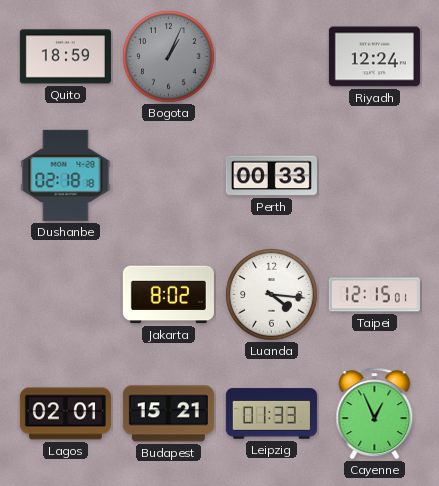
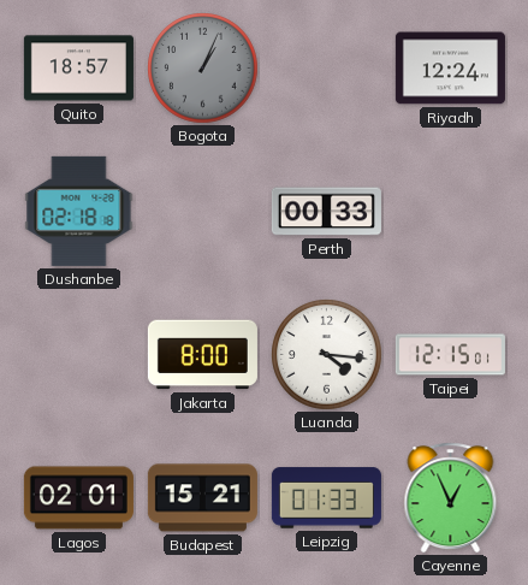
Quito: 18:59 -> 18:57 (78, 69)
Jakarta: 8:02 -> 8:00 (202, 355)
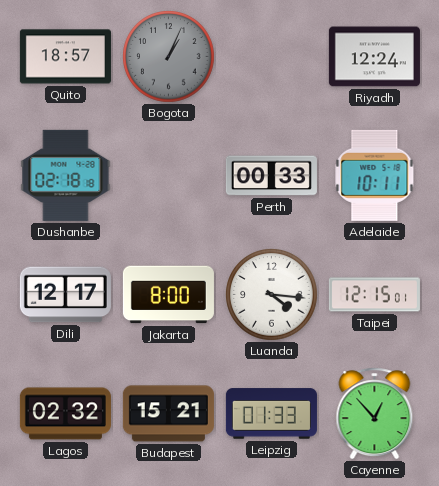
Adelaide: none -> 10:11 (375, 175)
Dili: none -> 12:17 (65, 295)
Lagos: 02:01 -> 02:32 (65, 414)
Cayenne: 12:56 -> 12:53 (375, 414)
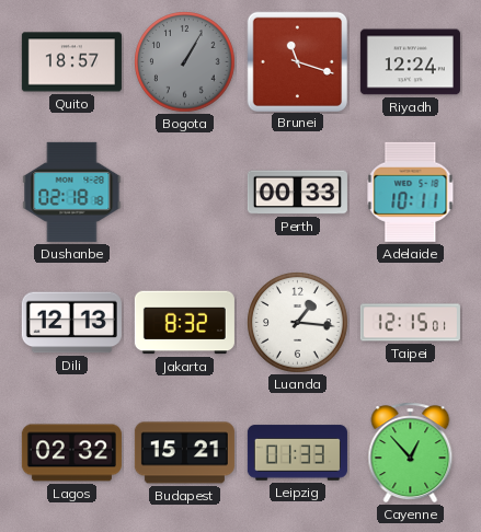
Bogota: 1:04 -> 1:05 (185, 62)
Brunei: none -> 11:18 (297, 61)
Dili: 12:17 -> 12:13 (71, 323)
Jakarta: 8:00 -> 8:32 (184, 323)
Luanda: 4:16 -> 1:16 (298, 323)
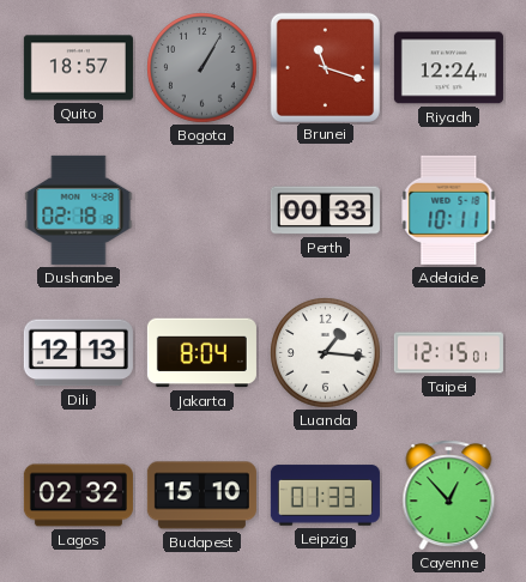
Jakarta: 8:32 -> 8:04 (201, 353)
Budapest: 15:21 -> 15:10 (201, 496)
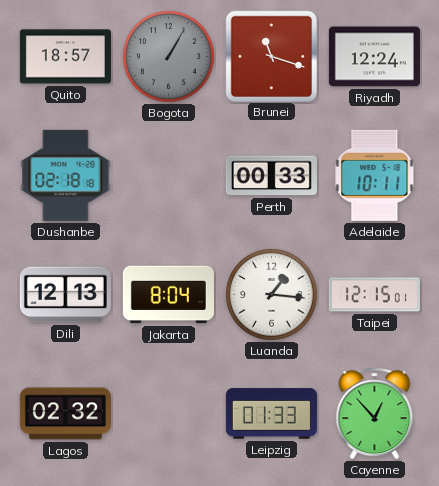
Budapest: 15:10 -> none (201, 496)
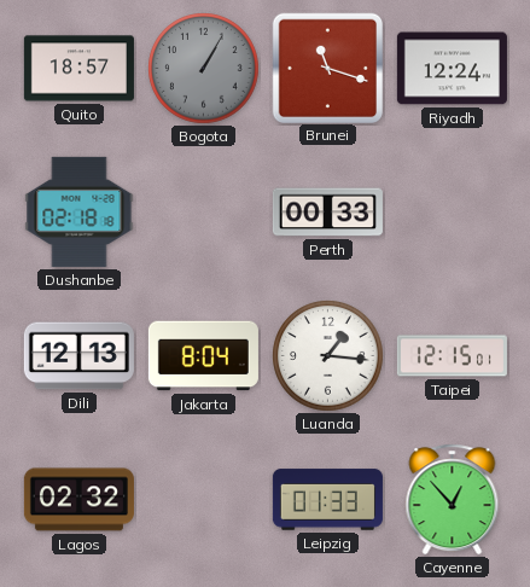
Adelaide: 10:11 -> none (375, 175)
